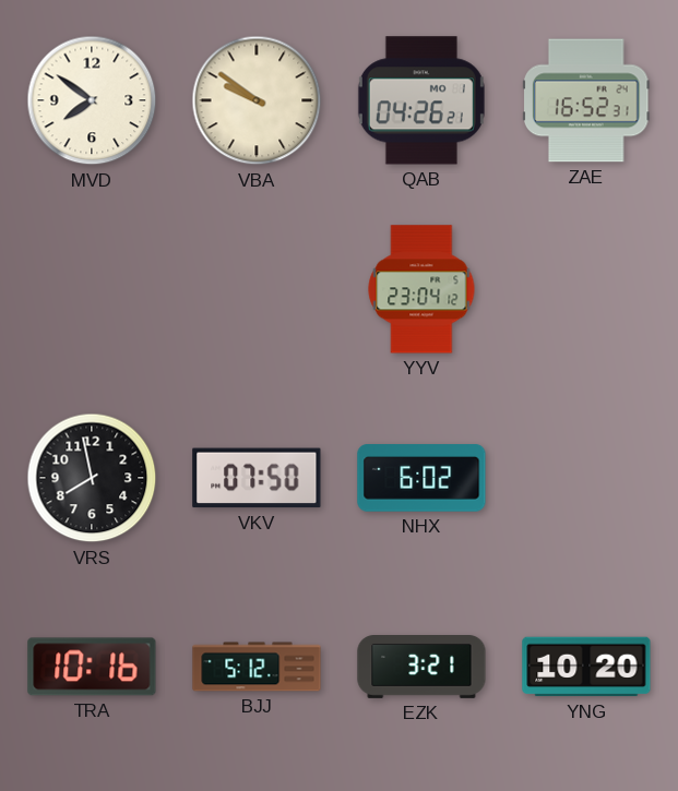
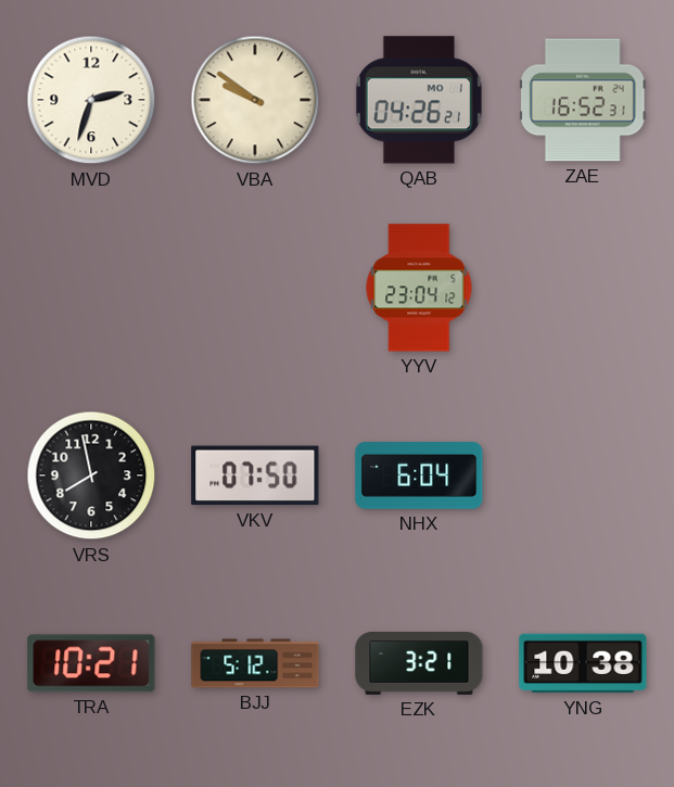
MVD: 7:51 -> 2:33 (91, 100)
NHX: 6:02 -> 6:04 (419, 475)
TRA: 10:16 -> 10:21 (91, 663)
YNG: 10:20 -> 10:38 (583, 663)
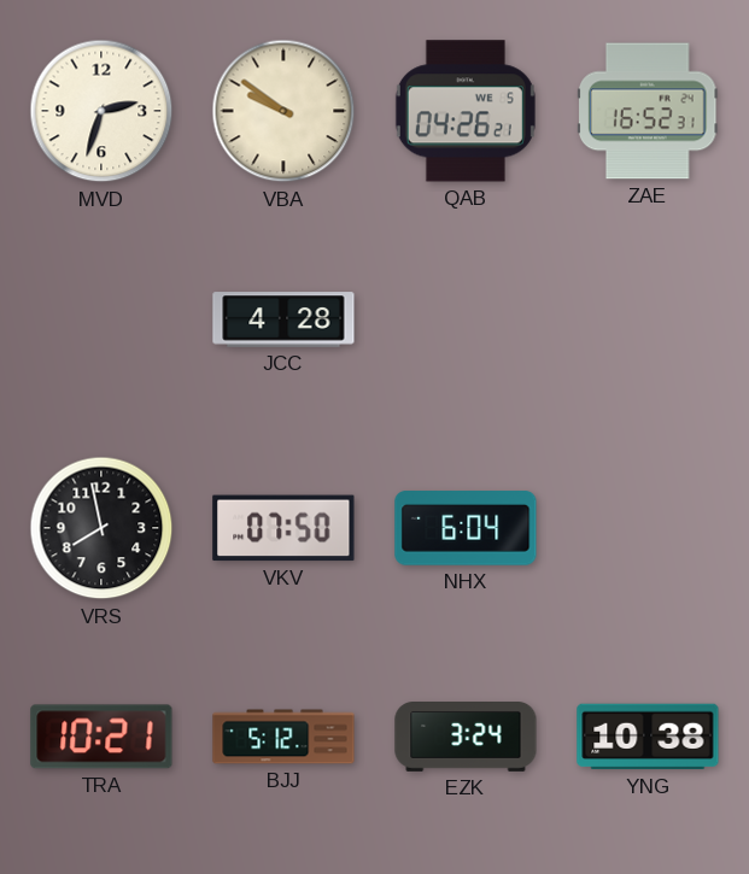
QAB date: MO 1 -> WE 5 (466, 111)
JCC: none -> 4:28 (283, 319)
YYV: 23:04 -> none (419, 288)
EZK: 3:21 -> 3:24 (466, 738)
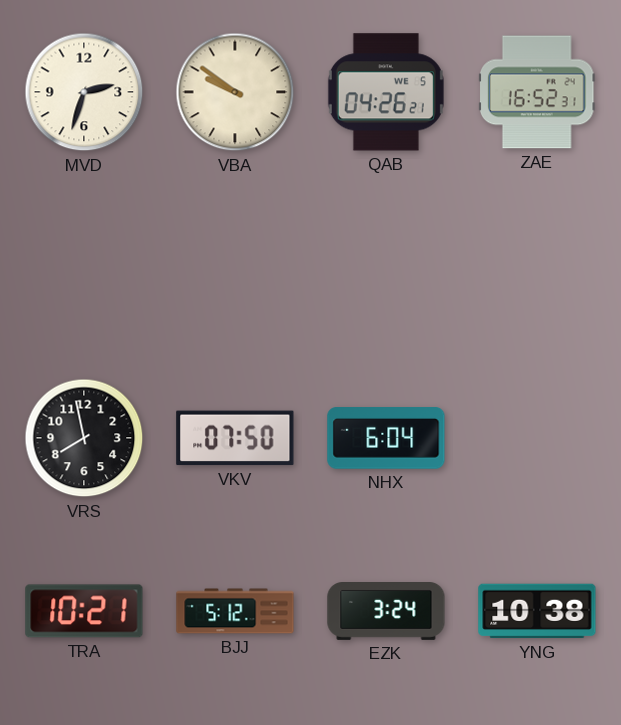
JCC: 4:28 -> none (283, 319)
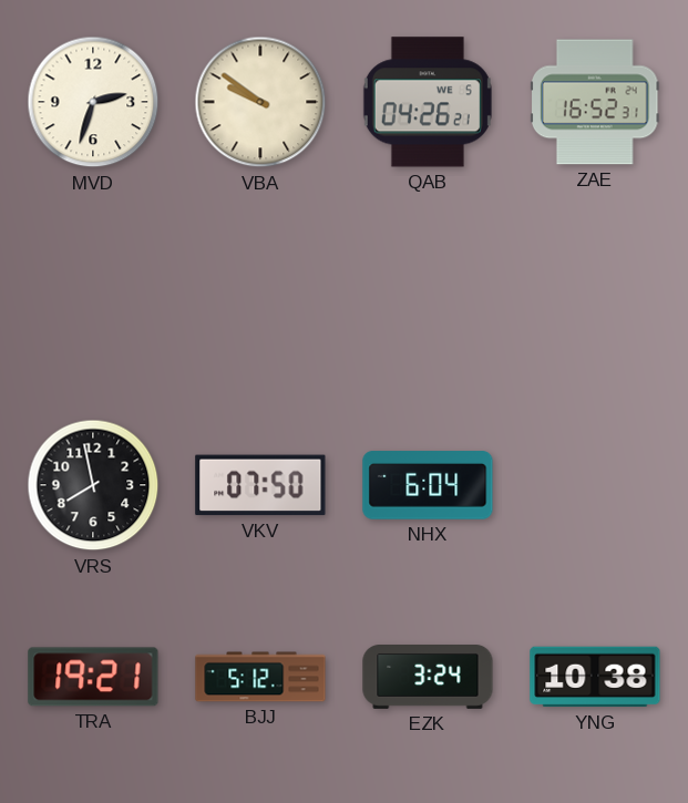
TRA: 10:21 -> 19:21 (93, 677)
